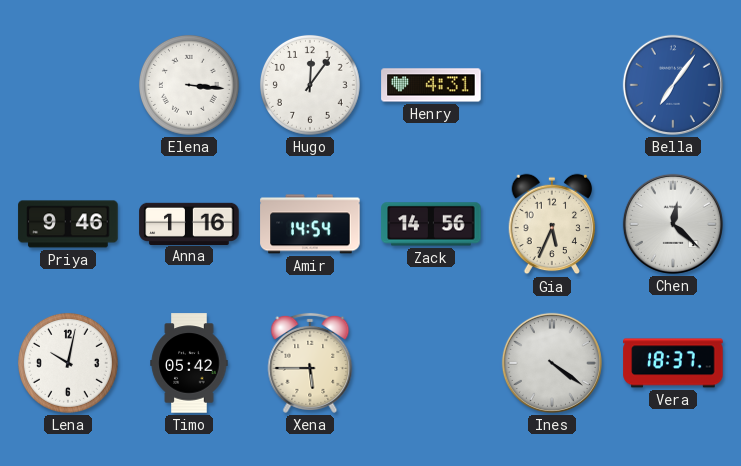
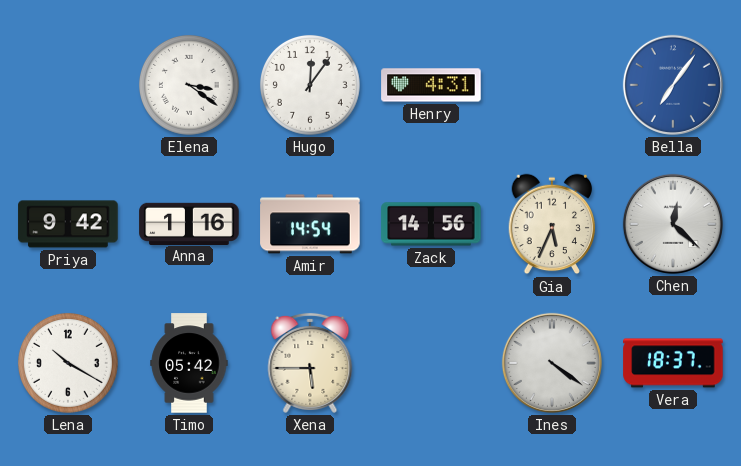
Elena: 3:16 -> 3:21 (189, 85)
Priya: 9:46 -> 9:42 (68, 224)
Lena: 10:02 -> 10:20 (68, 363)
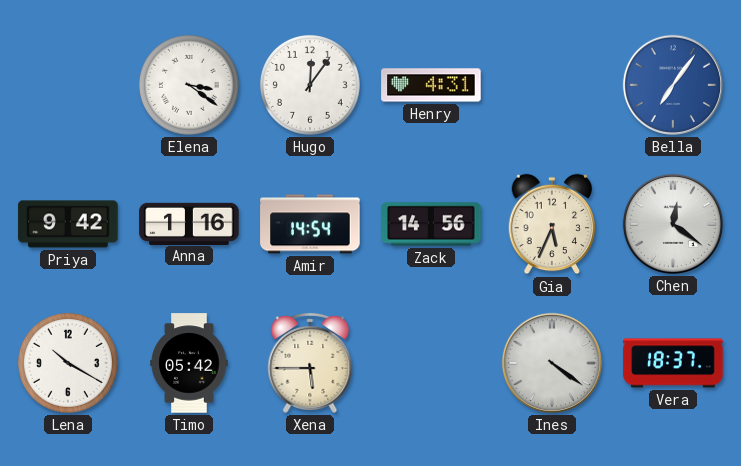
Chen: 12:22 -> 12:21 (673, 224)
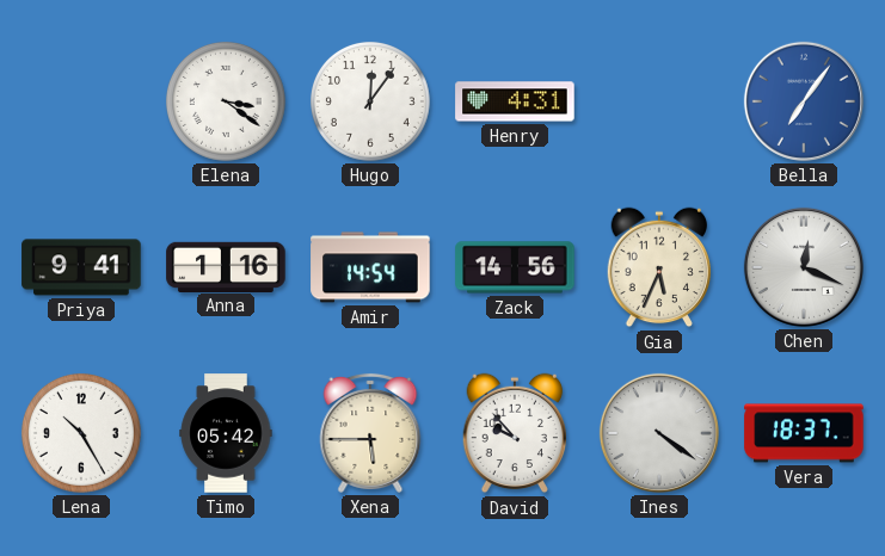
Priya: 9:42 -> 9:41 (81, 267)
Chen: 12:21 -> 12:19 (804, 267)
Lena: 10:20 -> 10:25 (81, 433)
David: none -> 9:53 (515, 433)
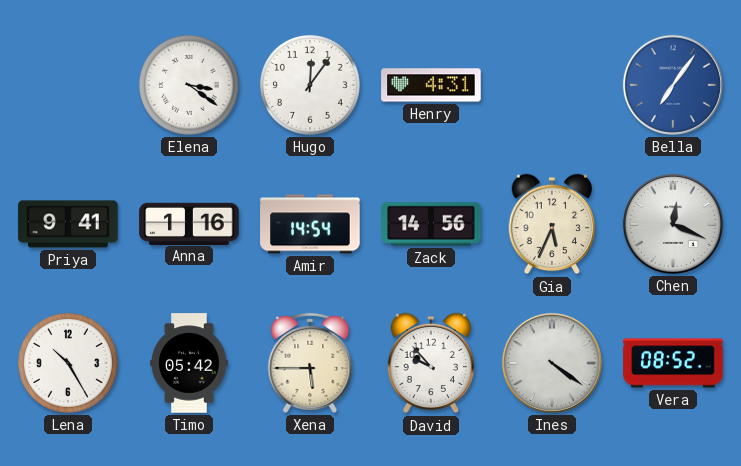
Vera: 18:37 -> 08:52 (673, 363)
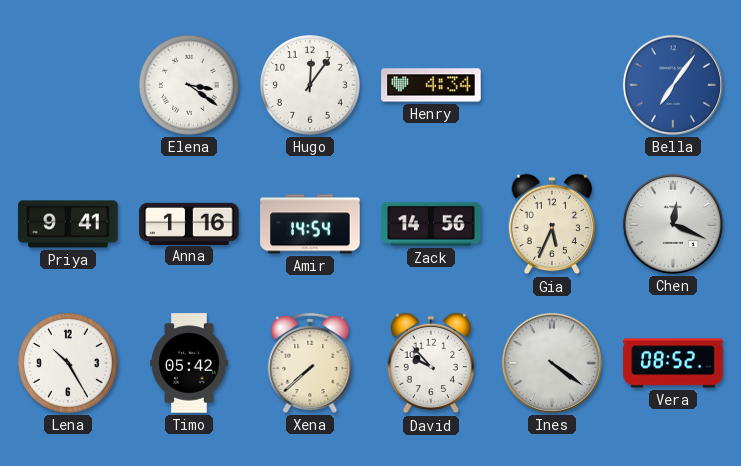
Henry: 4:31 -> 4:34 (431, 85)
Xena: 5:45 -> 7:38 (310, 363)
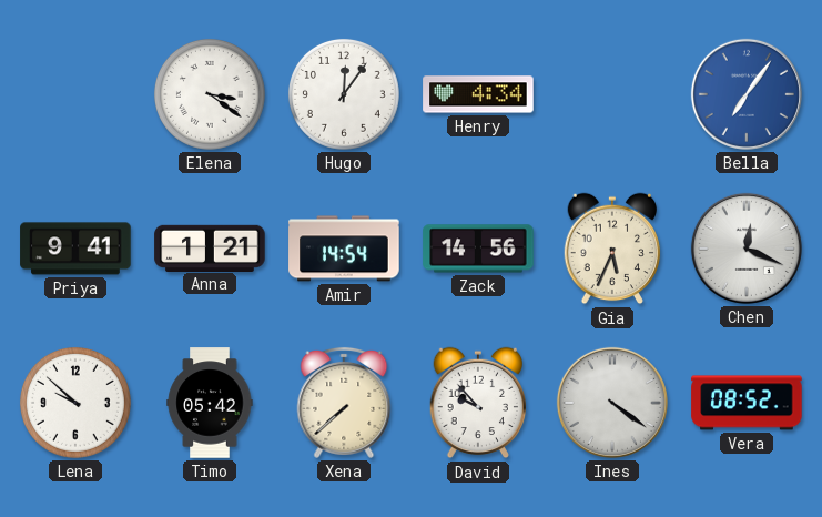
Anna: 1:16 -> 1:21 (210, 247)
Lena: 10:25 -> 9:52 (75, 403)
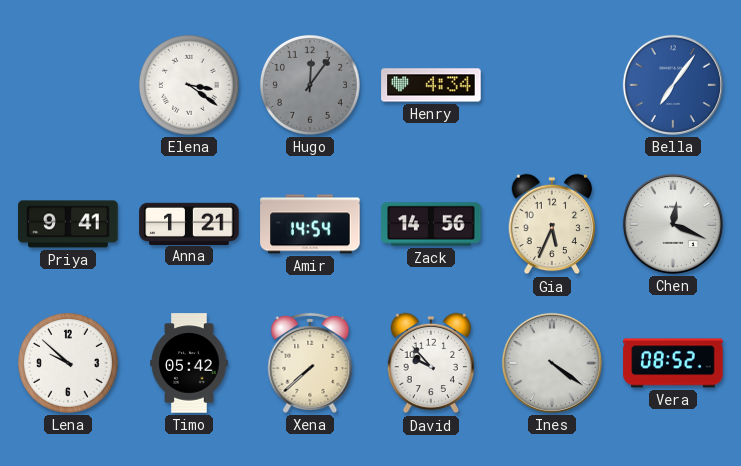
Hugo dial: white -> grey (310, 85)
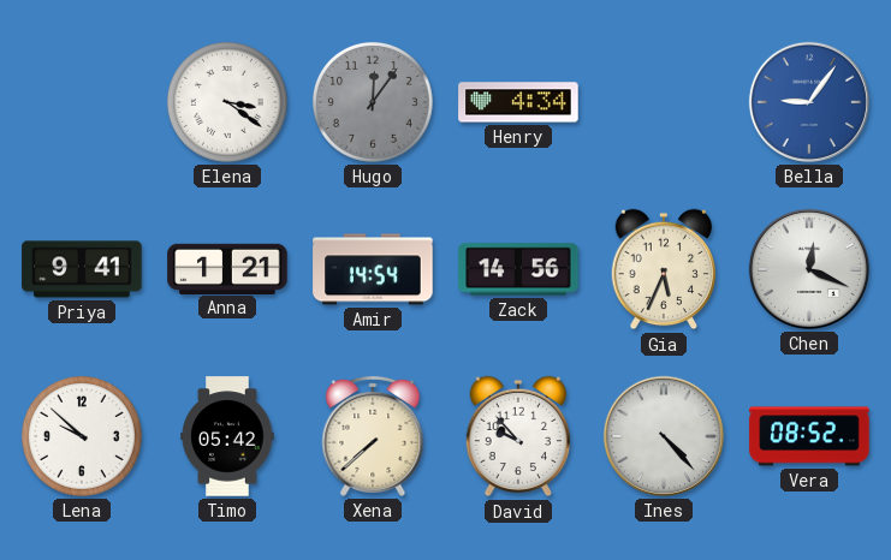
Bella: 7:06 -> 9:06 (809, 102)
Ines: 4:21 -> 4:23 (664, 436)
